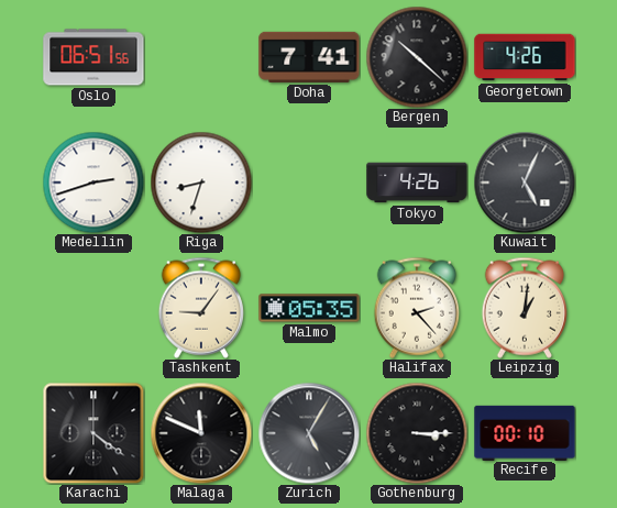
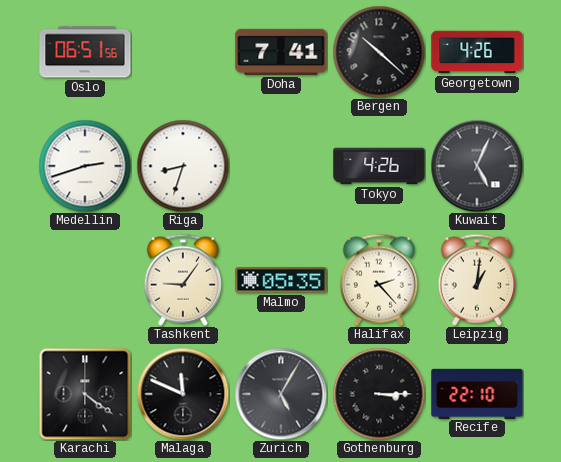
Recife: 00:10 -> 22:10 (477, 393)
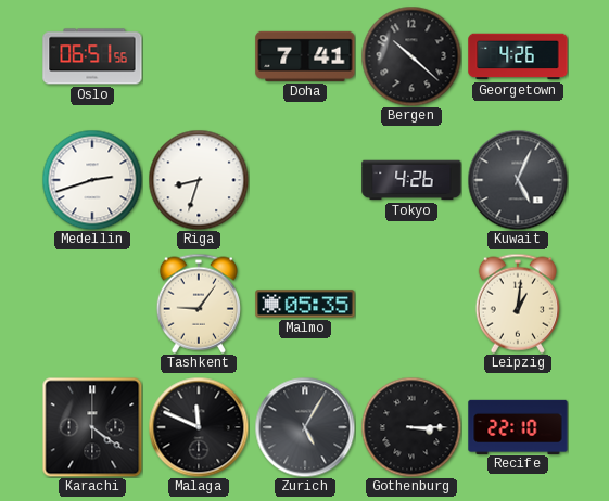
Halifax: 2:23 -> none (378, 280)
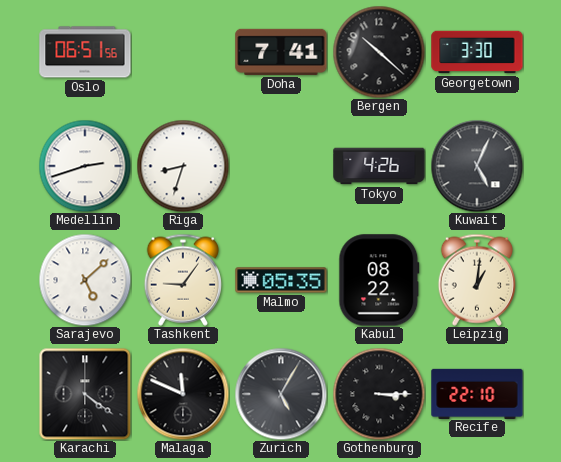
Georgetown: 4:26 -> 3:30 (477, 52)
Sarajevo: none -> 5:08 (85, 280)
Kabul: none -> 08:22 (379, 280)
